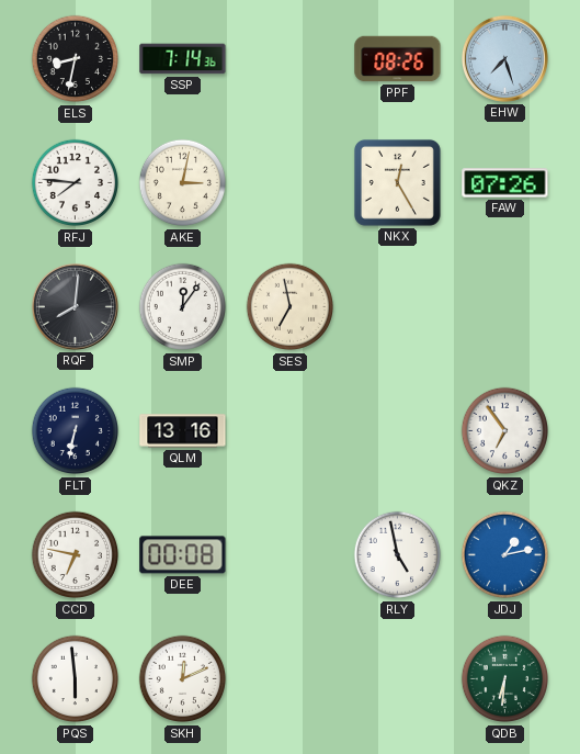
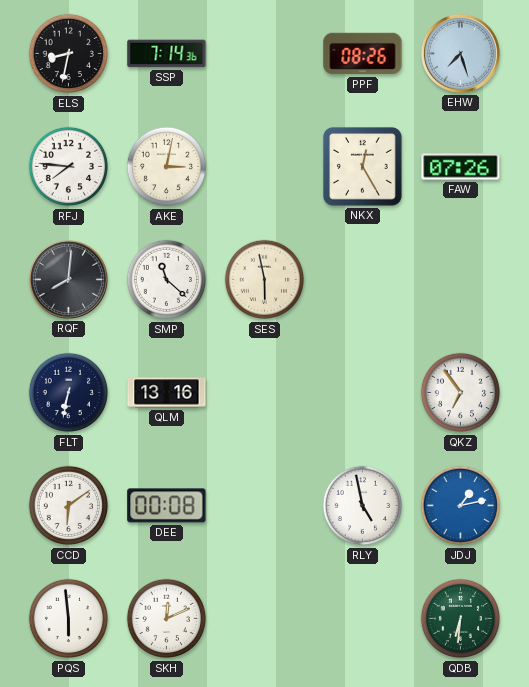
SMP: 12:06 -> 11:22 (167, 280)
SES: 6:58 -> 5:58 (265, 280)
CCD: 6:47 -> 6:09 (69, 506)
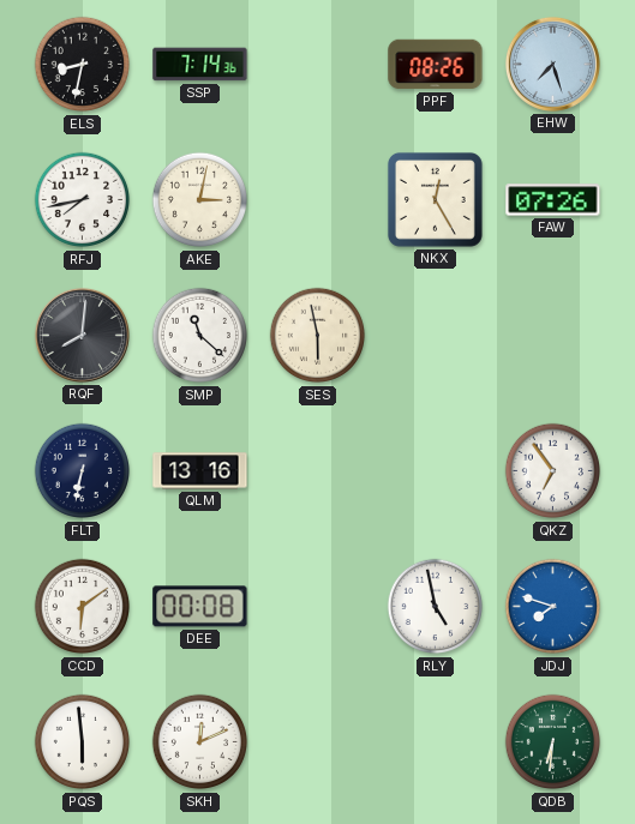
RFJ: 7:46 -> 7:43 (83, 200)
JDJ: 1:13 -> 7:48 (553, 607)
